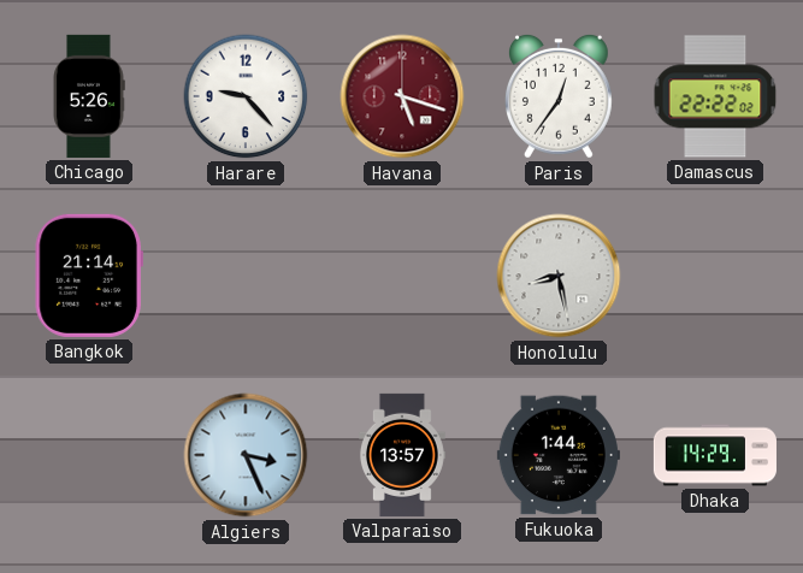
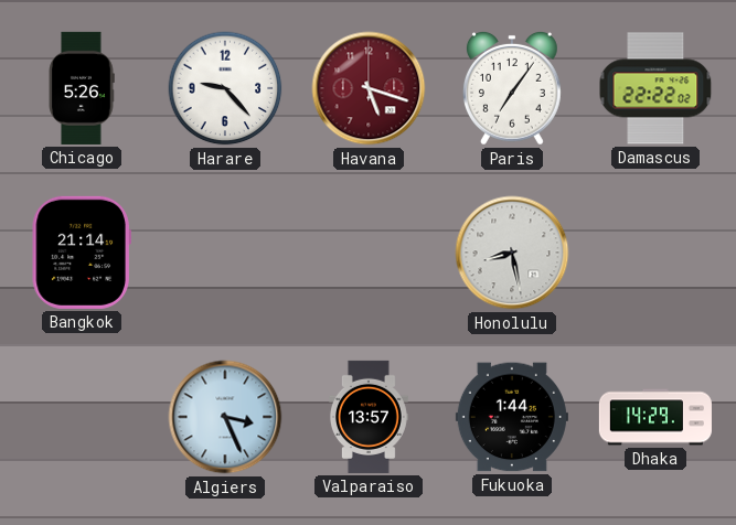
Paris: 12:36 -> 7:06 (512, 88)
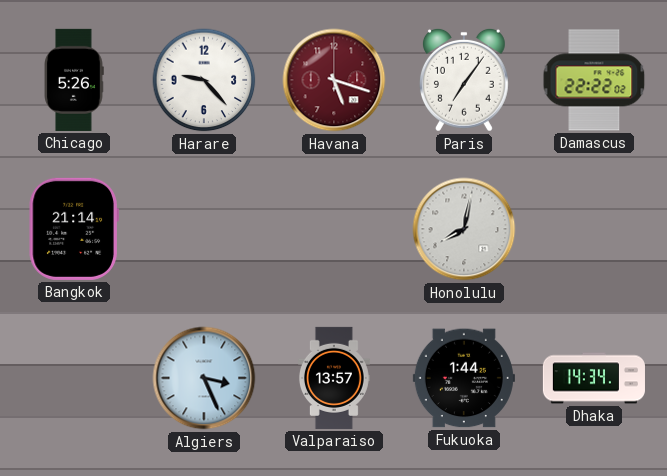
Honolulu: 8:28 -> 8:02 (464, 229)
Dhaka: 14:29 -> 14:34 (594, 378)
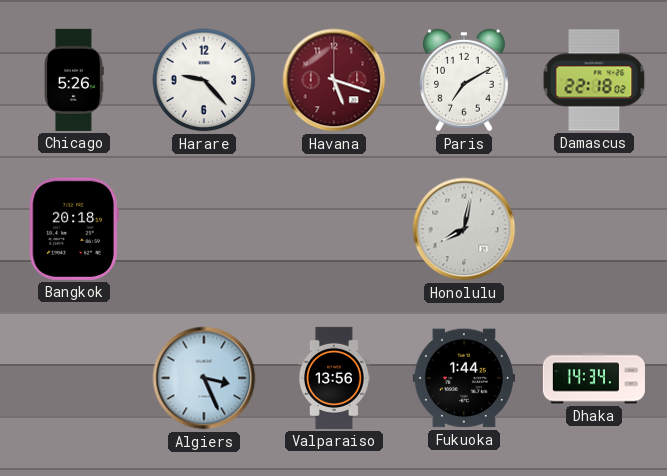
Paris: 7:06 -> 7:10 (464, 80)
Damascus: 22:22 -> 22:18 (594, 80)
Bangkok: 21:14 -> 20:18 (74, 229)
Valparaiso: 13:57 -> 13:56 (334, 378)
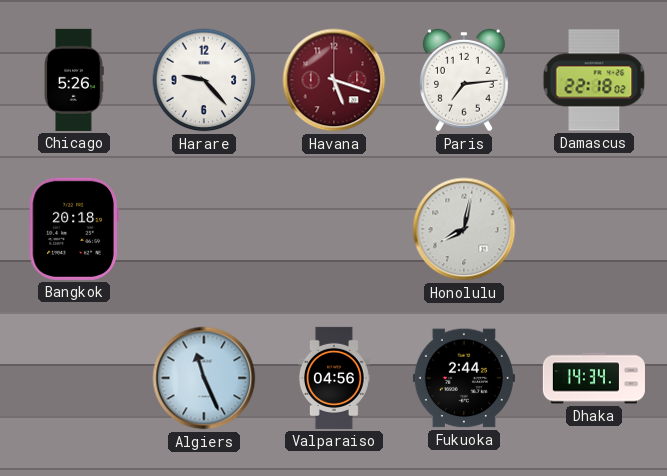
Paris: 7:10 -> 7:14 (464, 80)
Algiers: 3:26 -> 11:26 (204, 378)
Valparaiso: 13:56 -> 04:56 (334, 378)
Fukuoka: 1:44 -> 2:44 (464, 378)
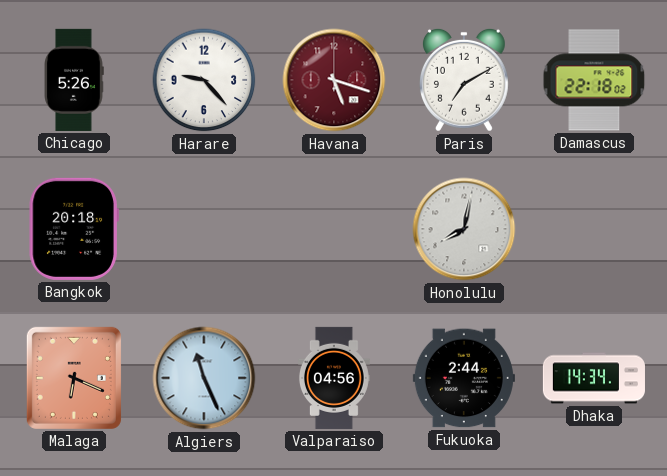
Paris: 7:14 -> 7:10 (464, 80)
Malaga: none -> 6:19 (74, 378)
